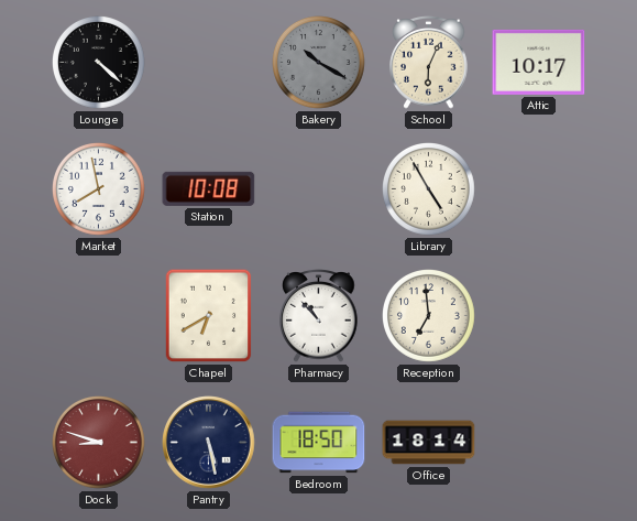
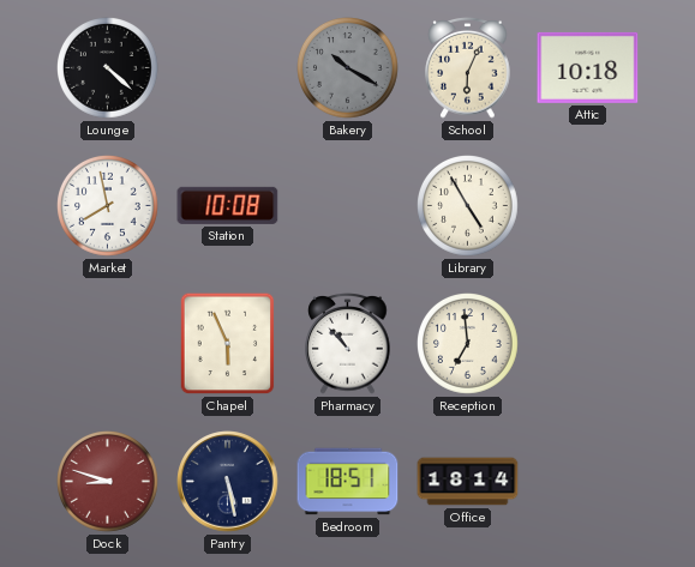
Attic: 10:17 -> 10:18 (588, 67)
Chapel: 6:40 -> 5:56 (228, 344)
Bedroom: 18:50 -> 18:51 (348, 482)
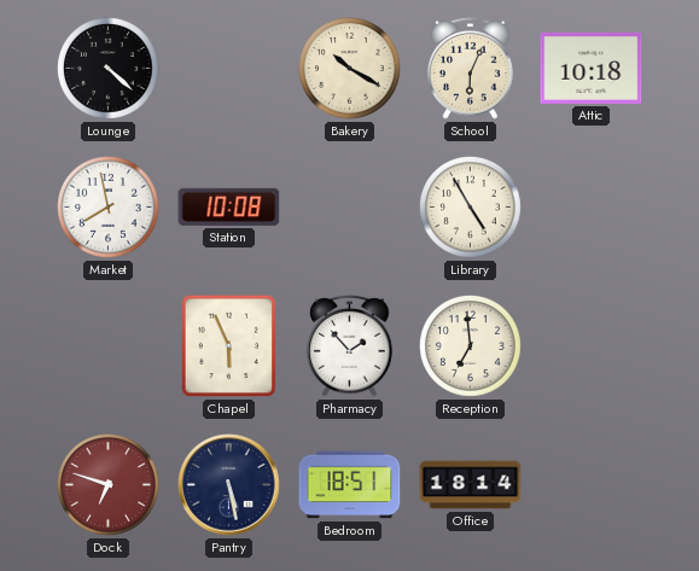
Bakery dial: grey -> cream (350, 69)
Pharmacy: 10:53 -> 1:53 (350, 346)
Dock: 8:48 -> 6:48 (109, 485)
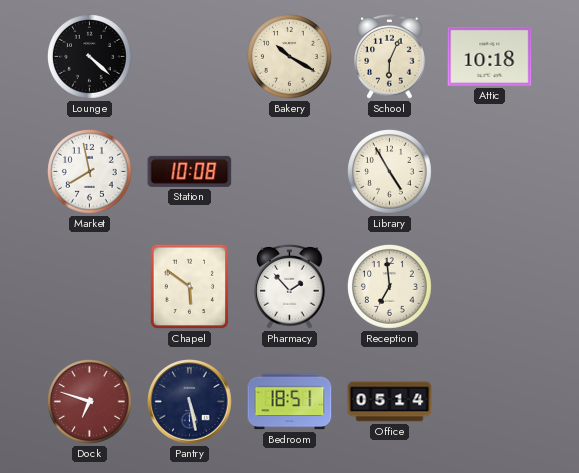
Chapel: 5:56 -> 5:51 (190, 287)
Office: 18:14 -> 05:14 (390, 402)
